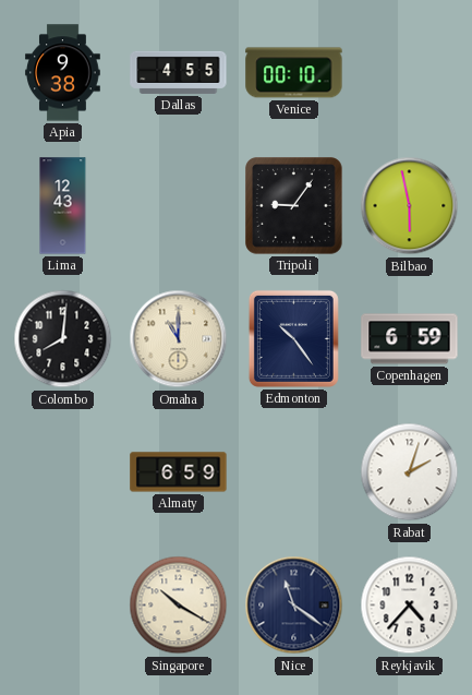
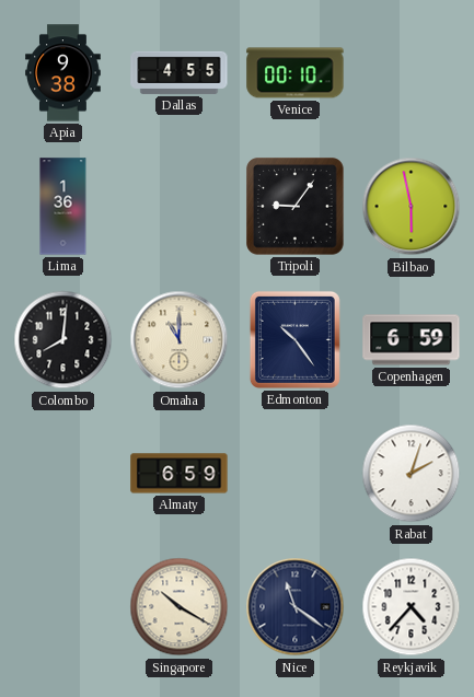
Lima: 12:43 -> 1:36 (63, 207)
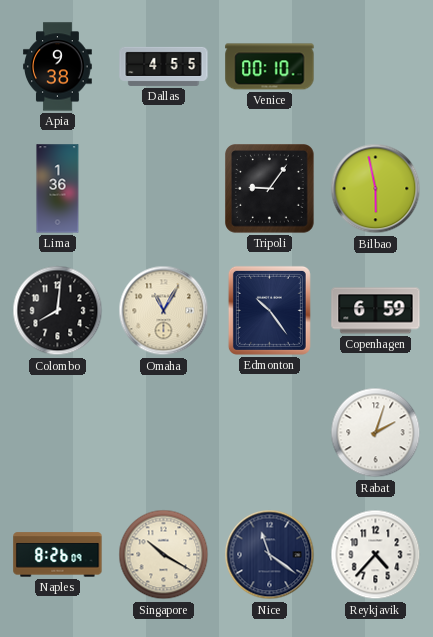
Omaha: 11:00 -> 11:05 (164, 311)
Almaty: 6:59 -> none (180, 474)
Naples: none -> 8:26 (58, 555)
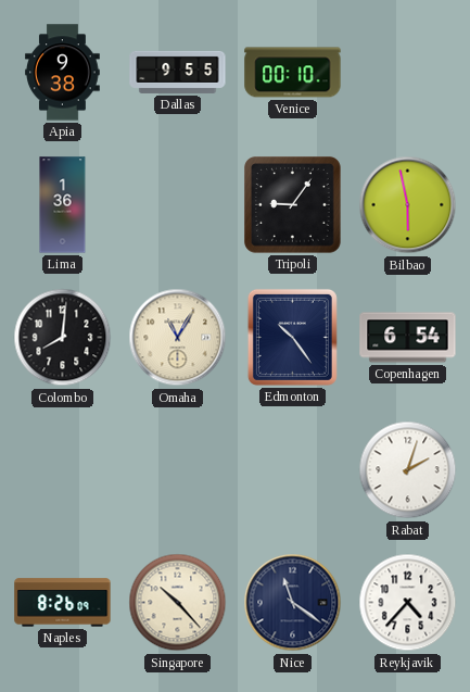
Dallas: 4:55 -> 9:55 (178, 72)
Copenhagen: 6:59 -> 6:54 (408, 338)
Singapore: 10:20 -> 10:23 (178, 603)
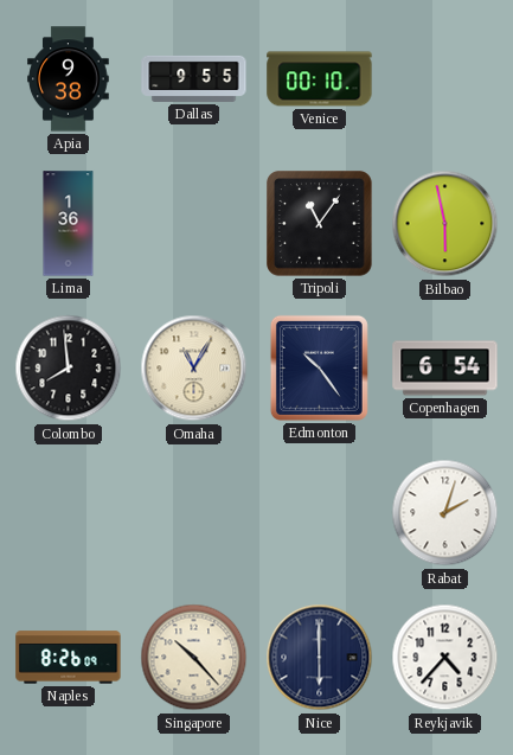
Tripoli: 9:06 -> 11:06 (320, 224)
Colombo: 8:01 -> 7:59 (69, 369)
Nice: 11:21 -> 6:00 (320, 658)
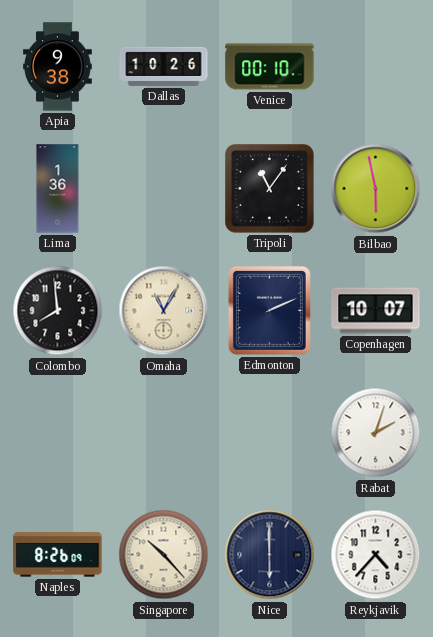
Dallas: 9:55 -> 10:26 (164, 66)
Edmonton: 10:24 -> 2:11 (269, 310)
Copenhagen: 6:54 -> 10:07 (376, 311)
